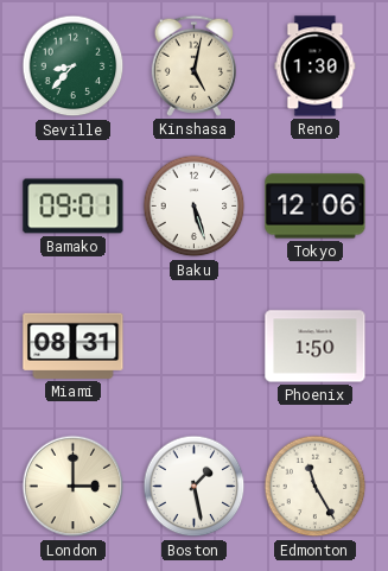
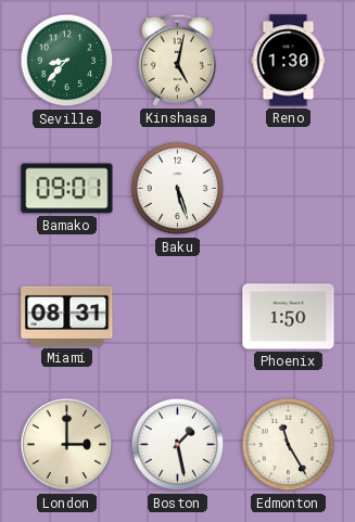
Tokyo: 12:06 -> none (316, 207)
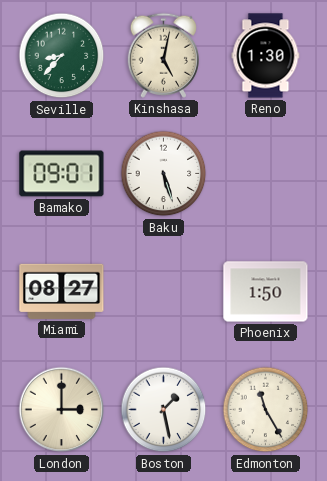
Miami: 08:31 -> 08:27 (62, 291)
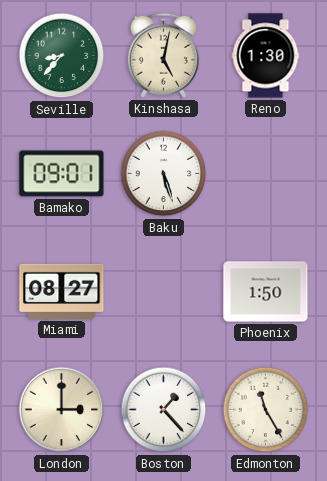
Boston: 1:28 -> 1:23 (164, 410)
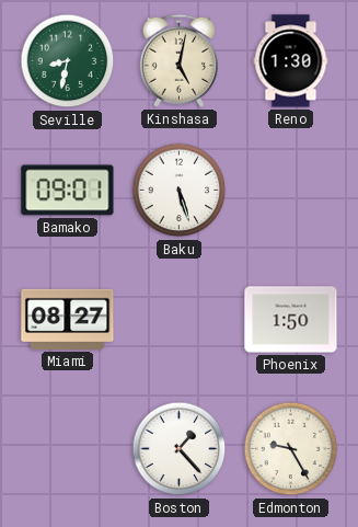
Seville: 8:37 -> 8:32 (68, 61)
London: 3:00 -> none (62, 410)
Edmonton: 11:25 -> 9:25 (291, 449)
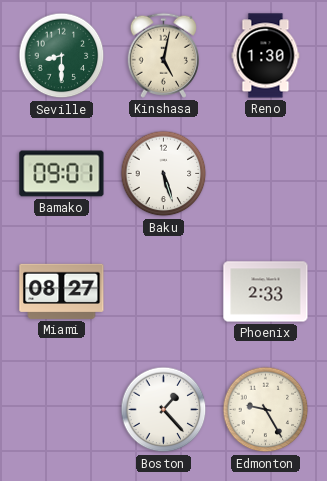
Seville: 8:32 -> 8:30 (62, 56)
Phoenix: 1:50 -> 2:33 (266, 292)
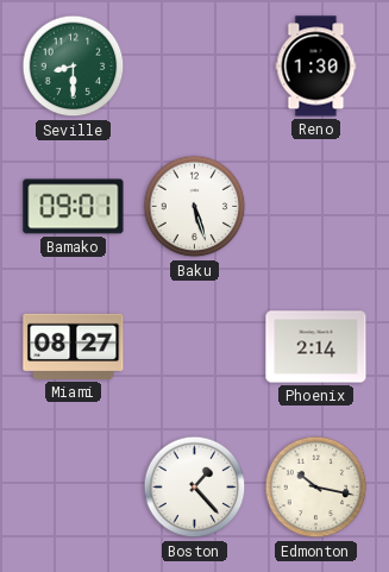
Kinshasa: 5:02 -> none (163, 55)
Phoenix: 2:33 -> 2:14 (316, 347)
Edmonton: 9:25 -> 10:17 (316, 488)
